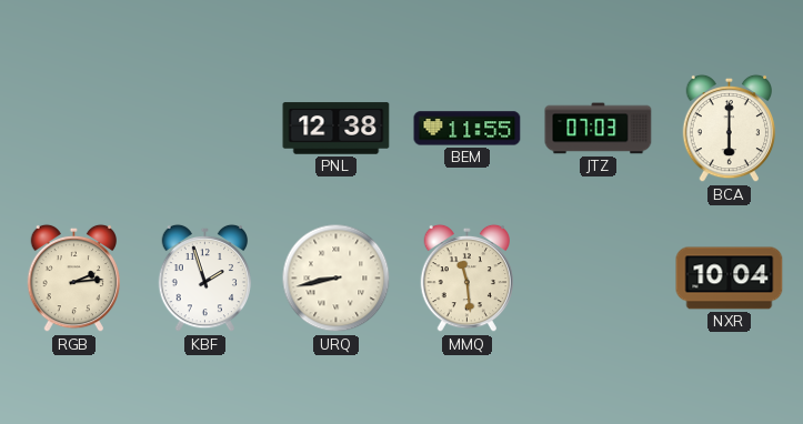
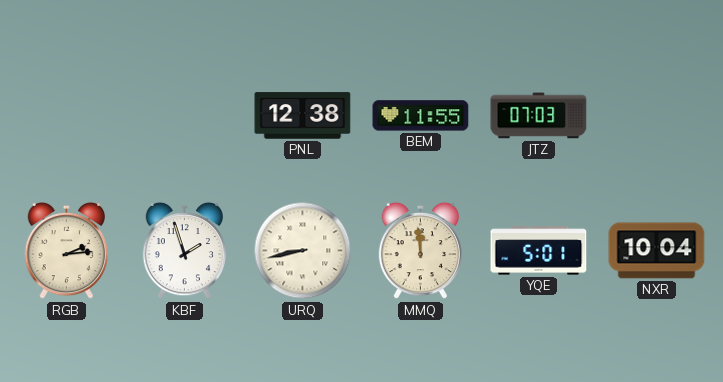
BCA: 6:00 -> none (729, 129)
MMQ: 11:29 -> 11:59 (420, 251)
YQE: none -> 5:01 (539, 251)
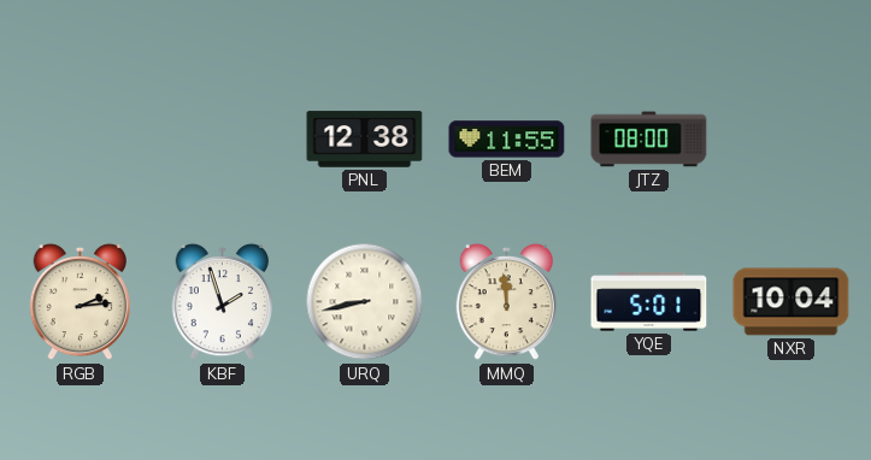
JTZ: 07:03 -> 08:00 (649, 140)
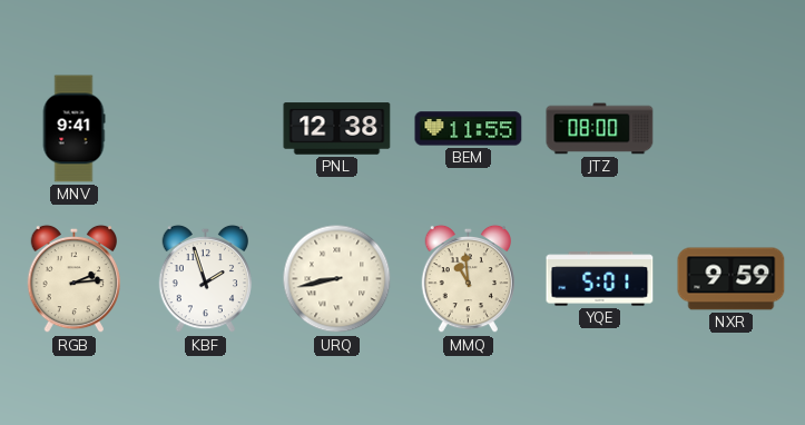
MNV: none -> 9:41 (73, 129)
MMQ: 11:59 -> 10:59 (468, 279)
NXR: 10:04 -> 9:59 (732, 279)
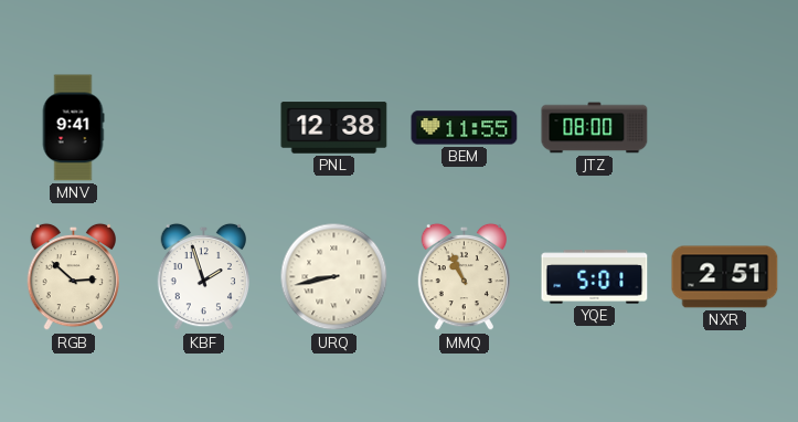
RGB: 2:14 -> 2:52 (73, 277)
MMQ: 10:59 -> 10:56 (464, 277)
NXR: 9:59 -> 2:51 (725, 277)
